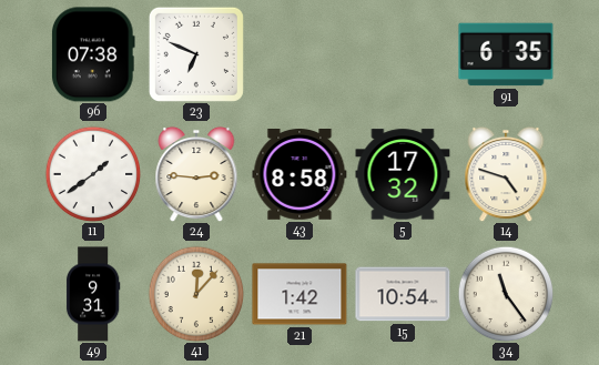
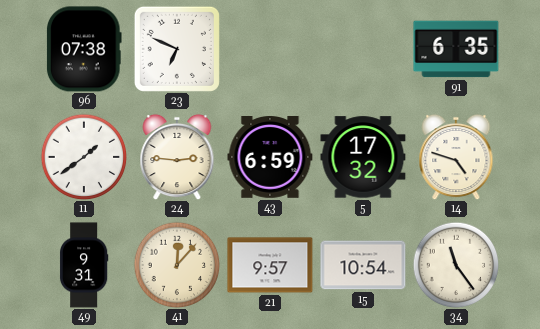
43: 8:58 -> 6:59 (270, 158)
21: 1:42 -> 9:57 (270, 265)
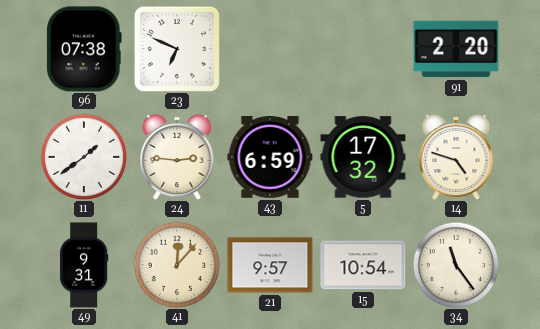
91: 6:35 -> 2:20 (456, 49)
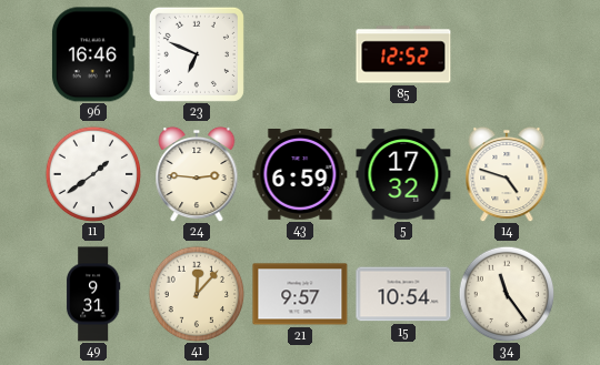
96: 07:38 -> 16:46 (93, 54)
85: none -> 12:52 (403, 54)
91: 2:20 -> none (456, 49)
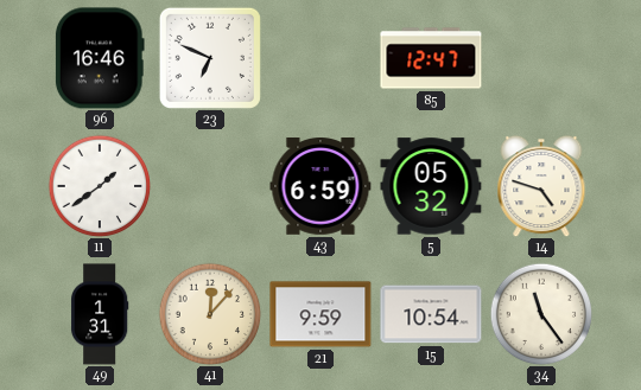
85: 12:52 -> 12:47 (431, 58)
24: 2:46 -> none (197, 174)
5: 17:32 -> 05:32 (431, 186)
49: 9:31 -> 1:31 (100, 314)
21: 9:57 -> 9:59 (320, 314)
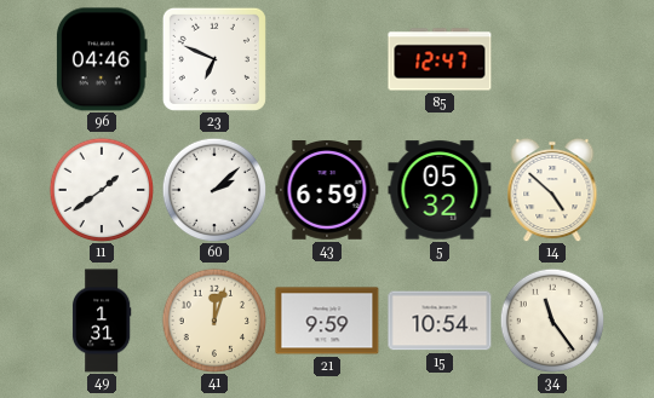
96: 16:46 -> 04:46 (102, 59)
60: none -> 2:08 (214, 190)
14: 4:48 -> 4:52 (552, 190)
41: 12:07 -> 12:03 (214, 321)
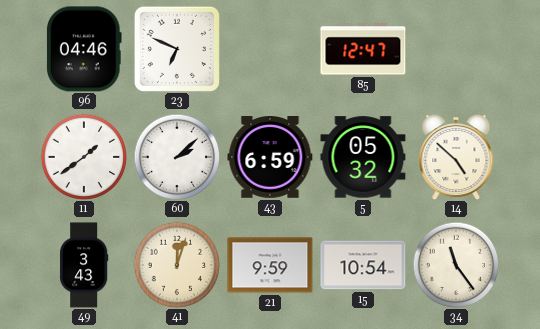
49: 1:31 -> 3:43 (84, 265)
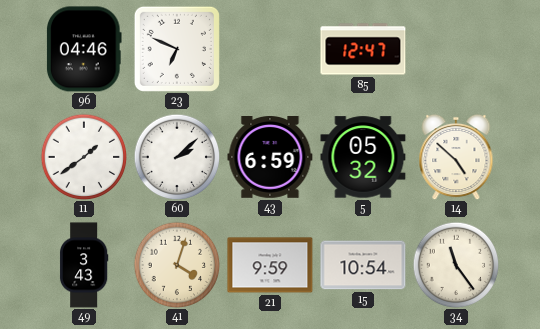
41: 12:03 -> 4:03 (177, 265)
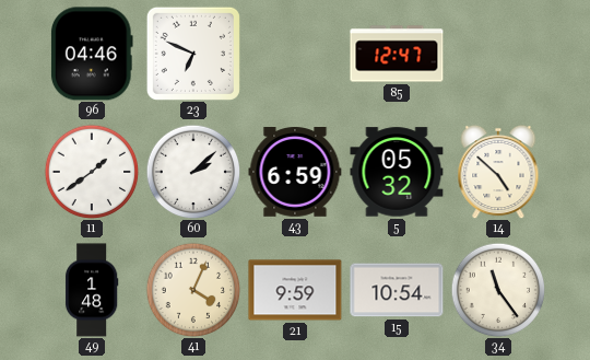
49: 3:43 -> 1:48 (92, 290)
41: 4:03 -> 4:04 (193, 290)
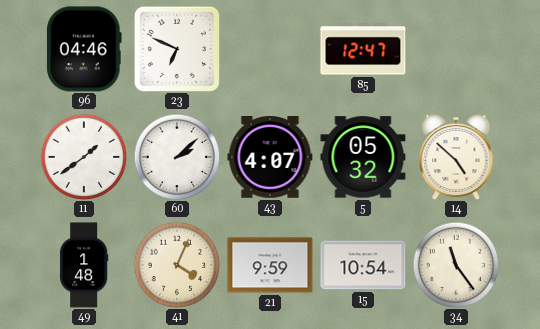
43: 6:59 -> 4:07 (270, 158)
